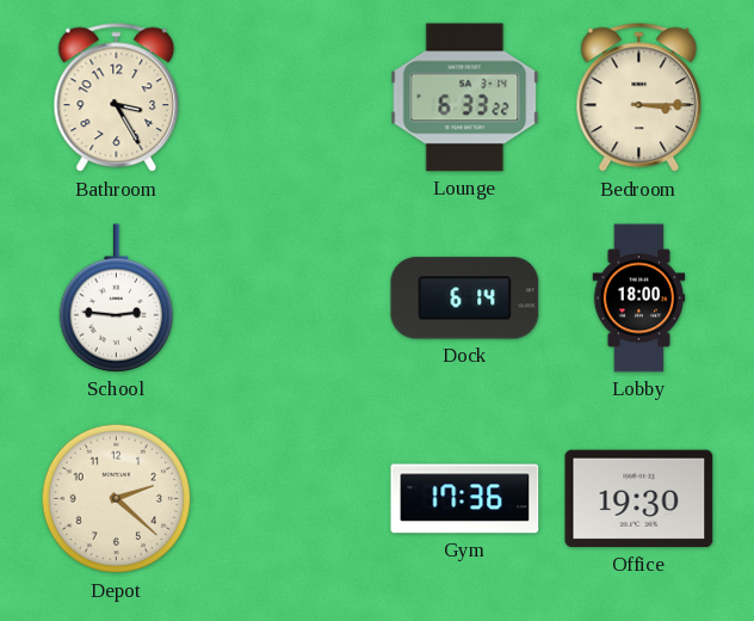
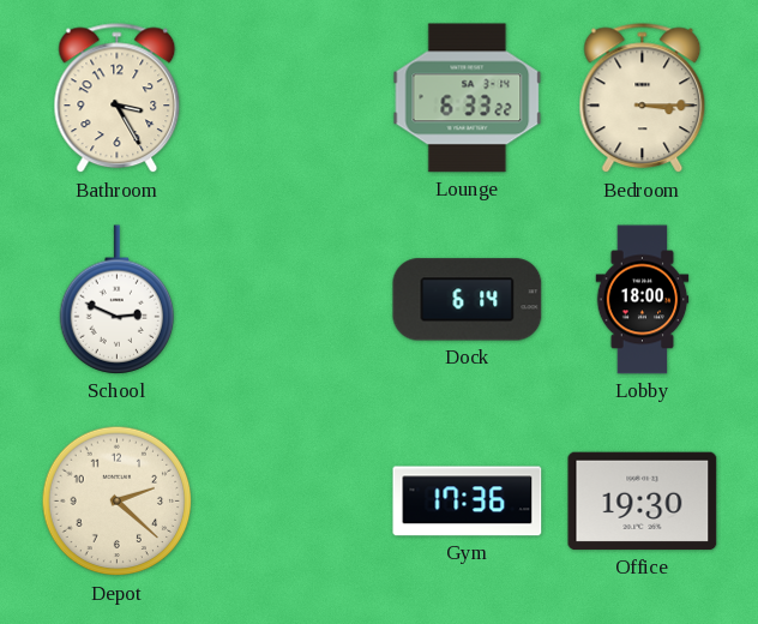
School: 2:46 -> 2:49 (118, 300)
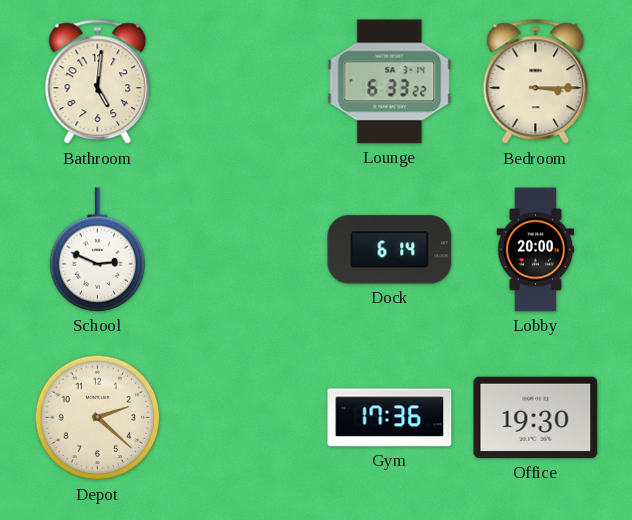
Bathroom: 3:25 -> 5:01 (98, 82)
Lobby: 18:00 -> 20:00 (536, 250)
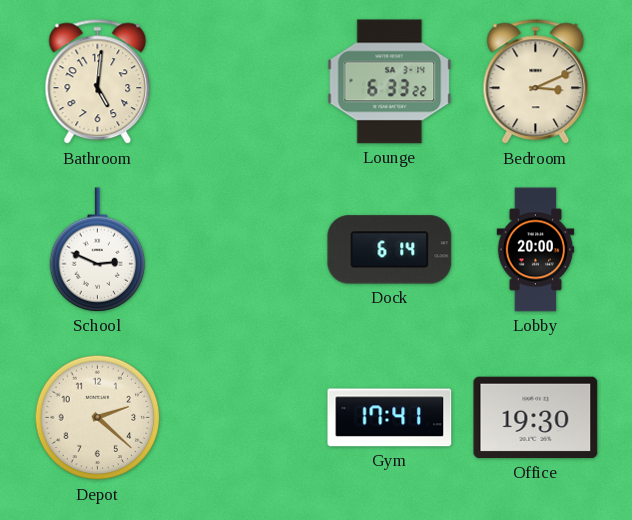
Bedroom: 3:15 -> 3:11 (536, 82)
Gym: 17:36 -> 17:41 (390, 418)
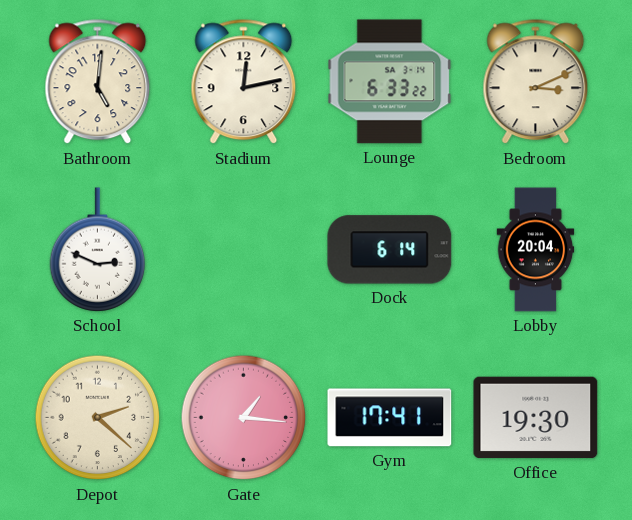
Stadium: none -> 12:13 (244, 82)
Lobby: 20:00 -> 20:04 (536, 250)
Gate: none -> 1:16 (244, 418)
